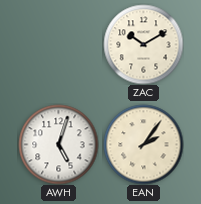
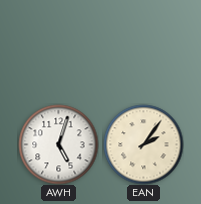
ZAC: 10:10 -> none (143, 44)
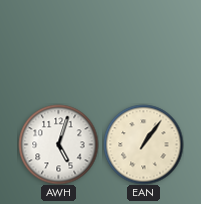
EAN: 2:06 -> 1:06 (143, 144)
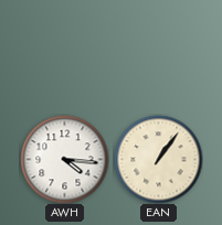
AWH: 5:03 -> 4:16 (64, 159)
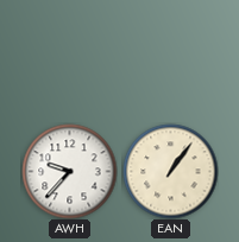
AWH: 4:16 -> 9:37 (69, 171)
